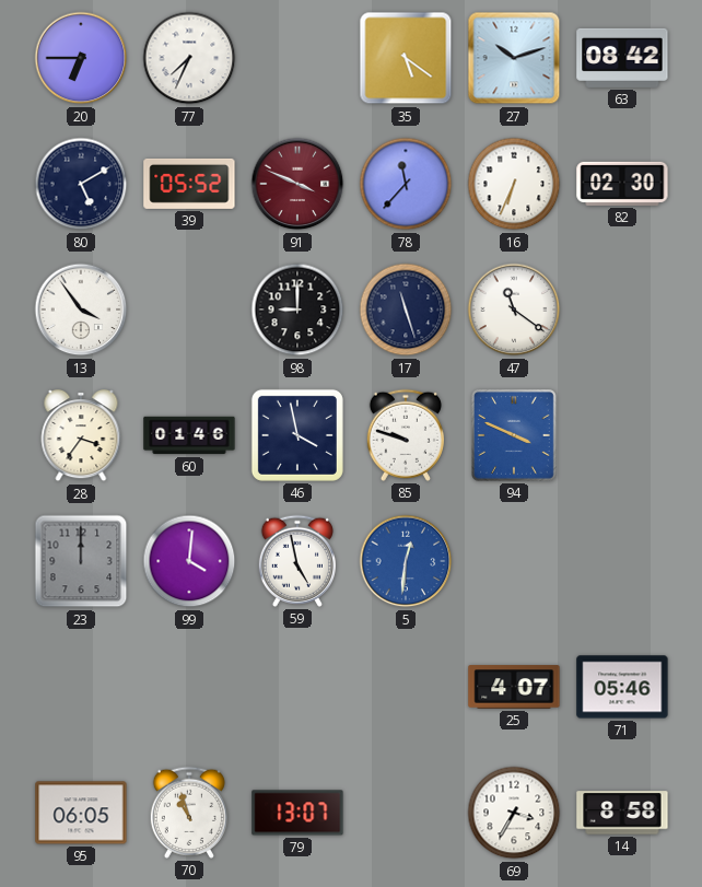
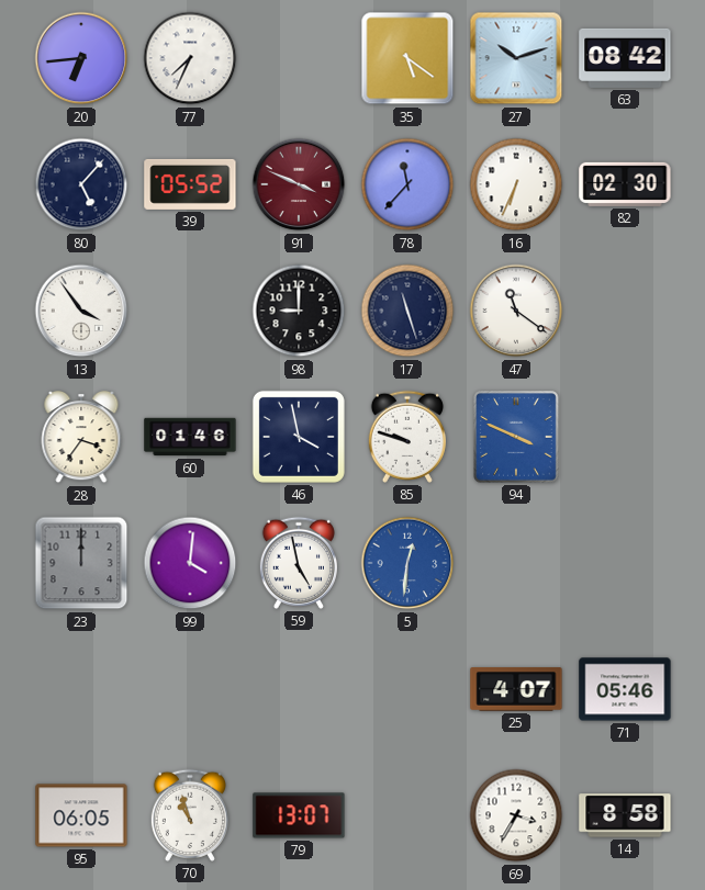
20: 6:45 -> 6:44 (81, 58)
80: 5:10 -> 5:07 (81, 184)
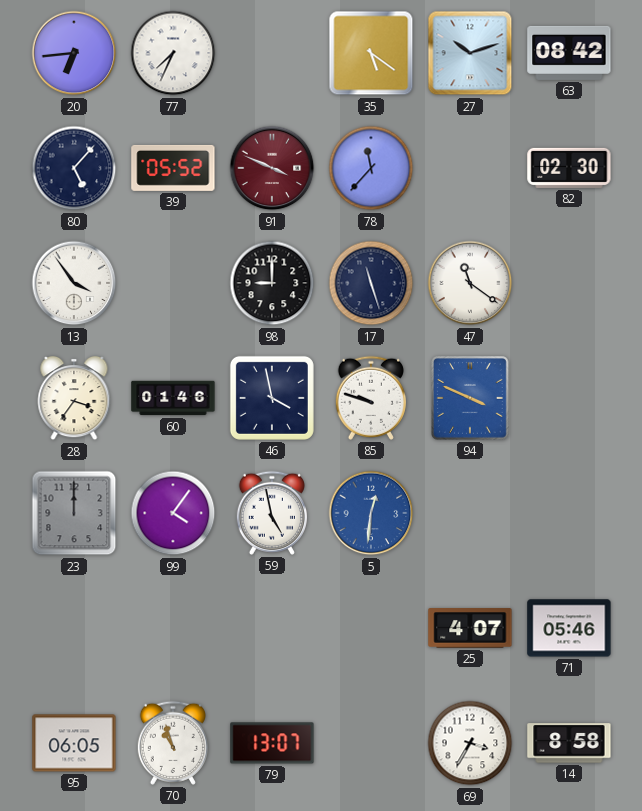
16: 6:34 -> none (516, 184)
99: 4:01 -> 4:06 (173, 513)
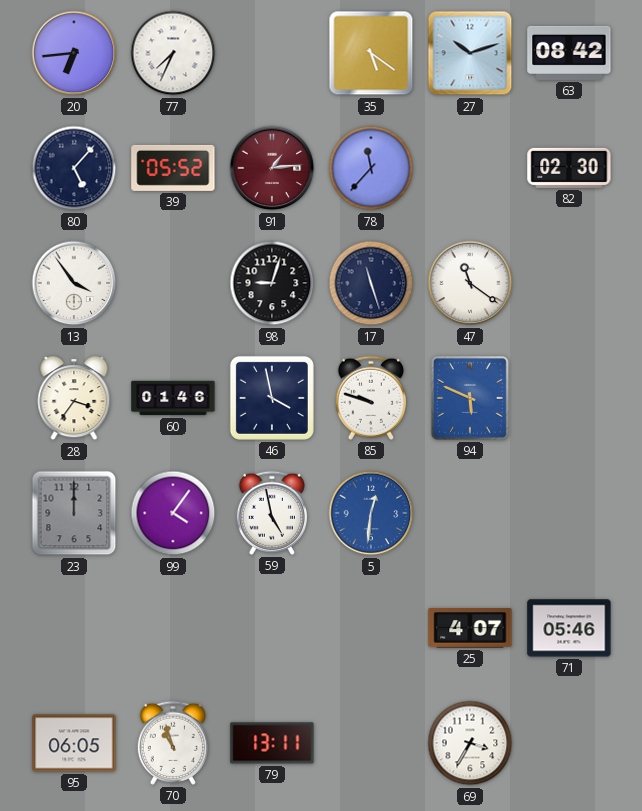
91: 3:49 -> 1:14 (272, 168)
98: 9:00 -> 9:03 (272, 283)
94: 3:49 -> 5:49 (471, 399)
79: 13:07 -> 13:11 (272, 743)
14: 8:58 -> none (569, 743)
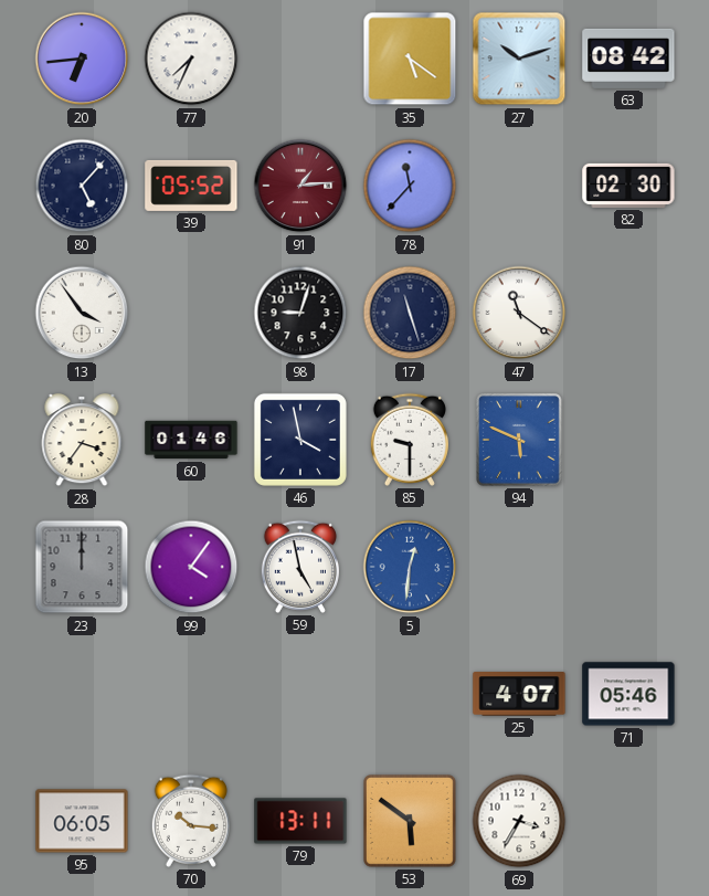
85: 9:48 -> 9:30 (410, 440)
70: 10:57 -> 10:16 (191, 821)
53: none -> 5:51 (410, 821)
